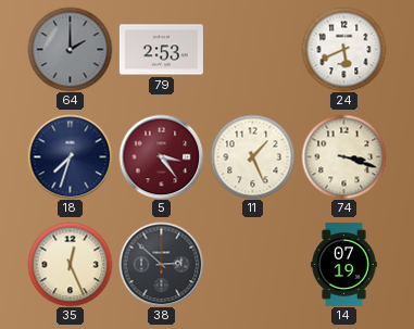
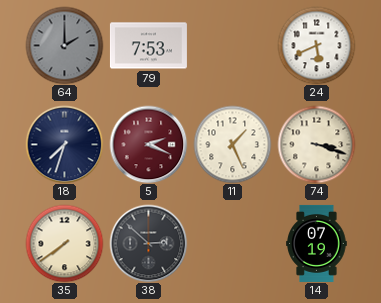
79: 2:53 -> 7:53 (148, 46)
5: 3:24 -> 2:19 (148, 144)
35: 12:26 -> 7:39 (64, 243)
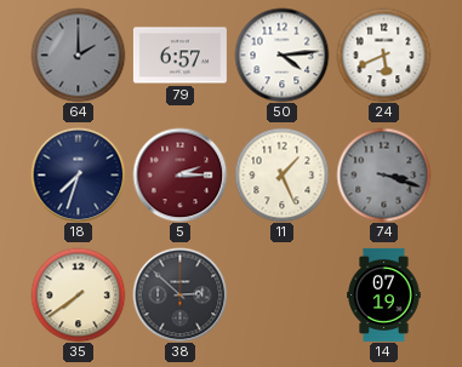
79: 7:53 -> 6:57 (179, 56)
50: none -> 4:14 (281, 55)
5: 2:19 -> 2:15 (179, 174)
74 dial: cream -> grey (383, 174)
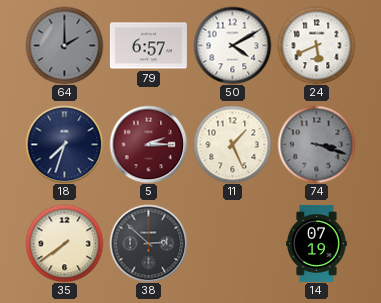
50: 4:14 -> 4:10 (232, 45)
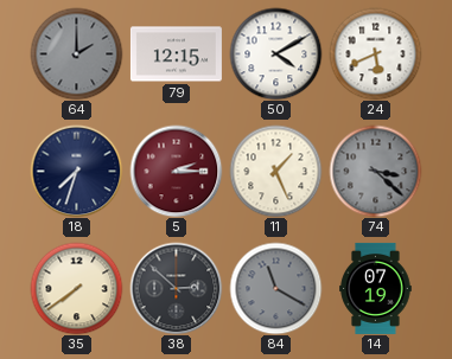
79: 6:57 -> 12:15 (176, 55)
74: 3:18 -> 3:22 (375, 171)
84: none -> 11:20 (275, 288)
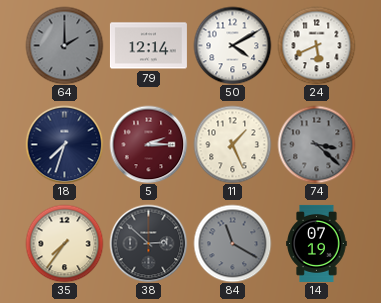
79: 12:15 -> 12:14 (148, 46)
35: 7:39 -> 7:36 (64, 243)
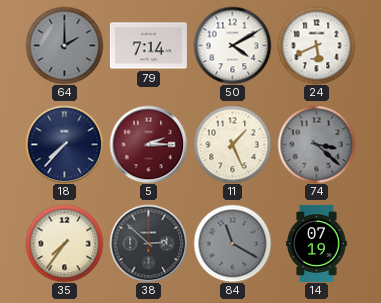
79: 12:14 -> 7:14 (148, 46)
18: 7:33 -> 7:37 (64, 144)
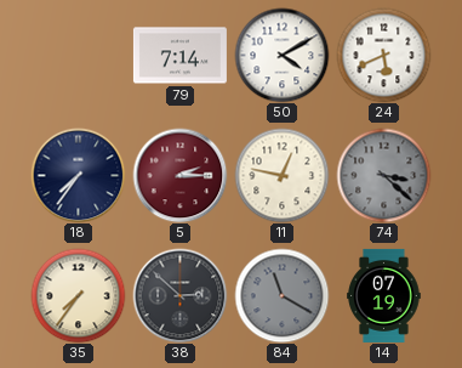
64: 2:00 -> none (64, 45)
18: 7:37 -> 7:36 (78, 175)
11: 1:26 -> 12:47 (281, 175)
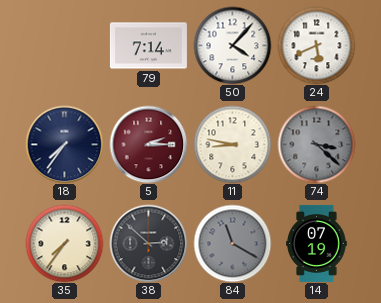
50: 4:10 -> 4:07 (232, 45)
11: 12:47 -> 8:47 (232, 144)
